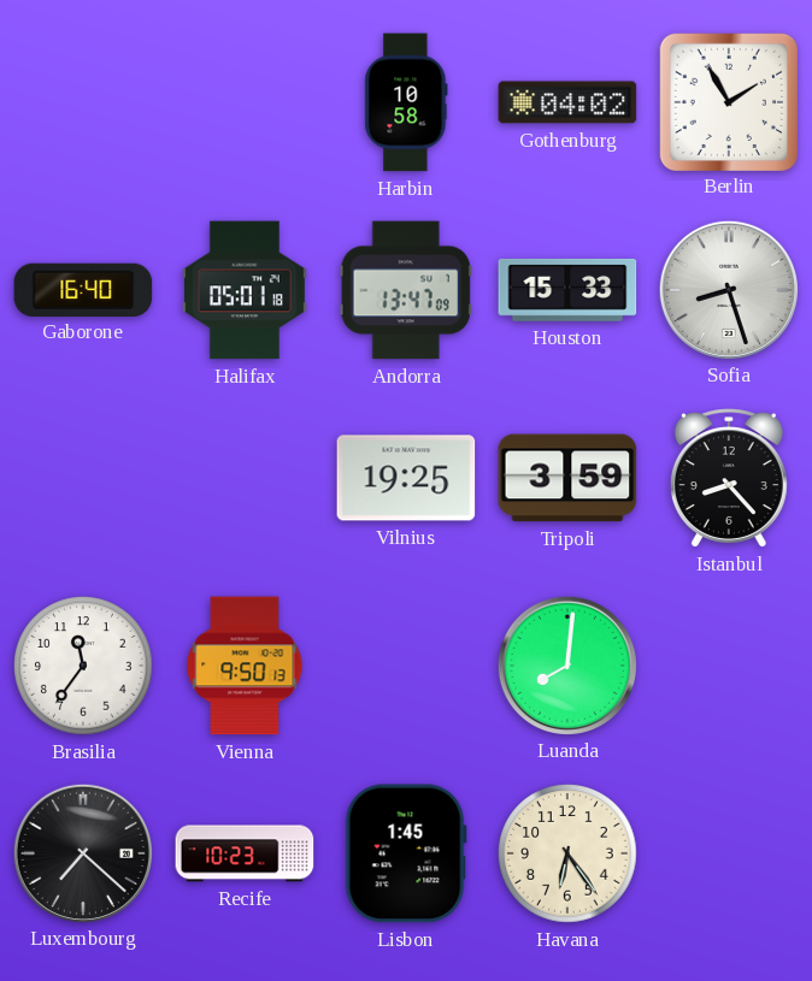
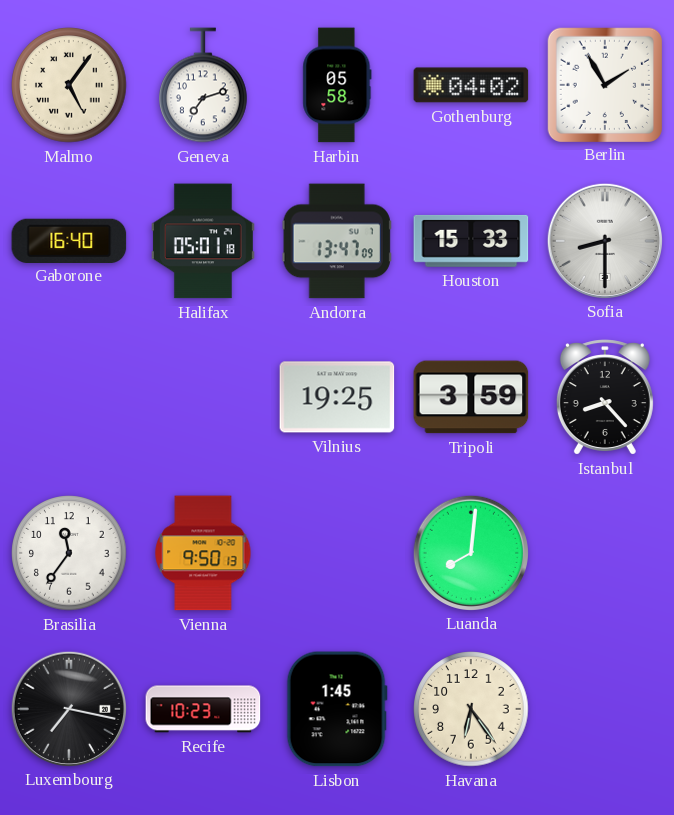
Malmo: none -> 5:06 (69, 85)
Geneva: none -> 7:12 (204, 85)
Harbin: 10:58 -> 05:58 (337, 85)
Sofia: 8:27 -> 8:30 (604, 240)
Luxembourg: 7:22 -> 7:17 (68, 708)
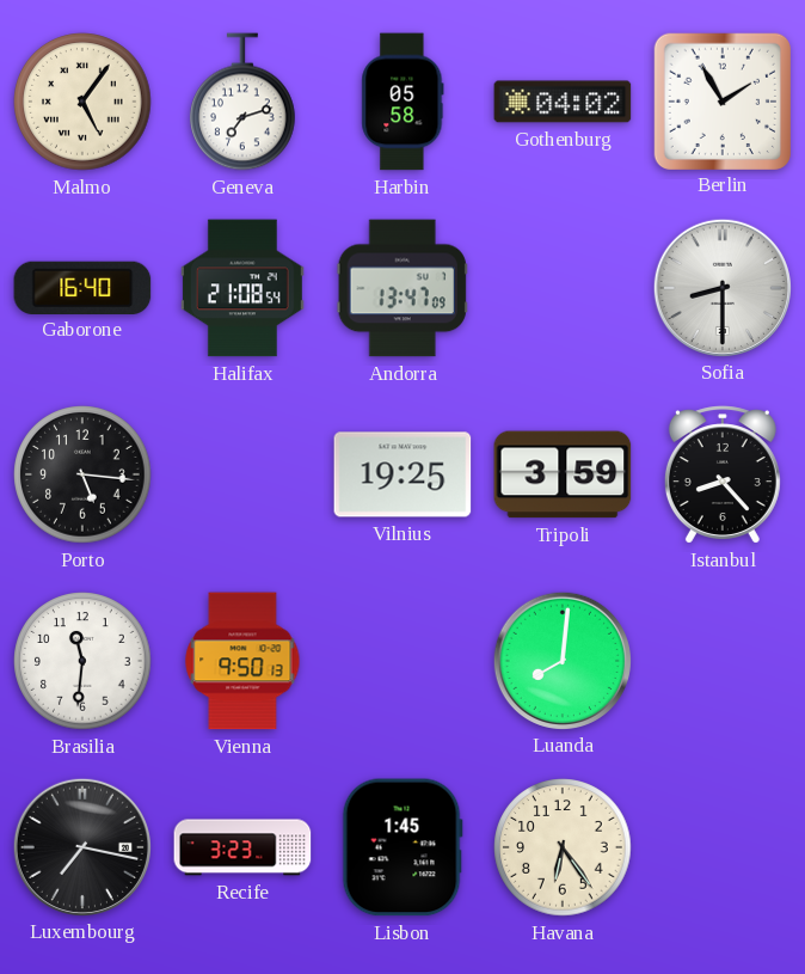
Halifax: 05:01 -> 21:08 (242, 288)
Houston: 15:33 -> none (471, 241)
Porto: none -> 5:16 (82, 474)
Brasilia: 11:36 -> 11:31 (82, 661)
Recife: 10:23 -> 3:23 (242, 847)
